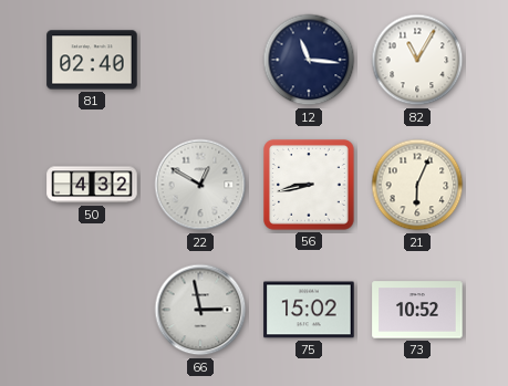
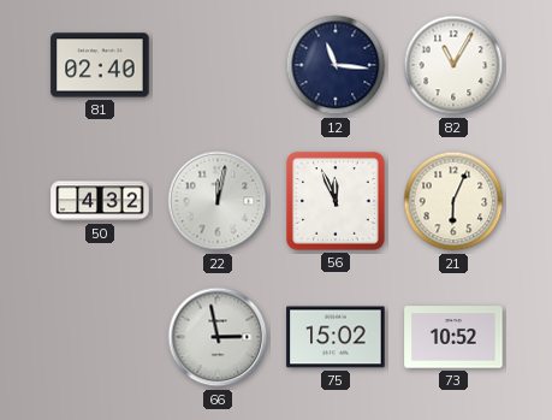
22: 12:50 -> 12:02 (218, 201)
56: 8:43 -> 11:56 (337, 202)
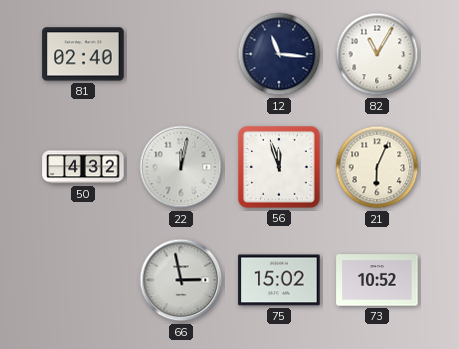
56: 11:56 -> 11:57 (280, 168)
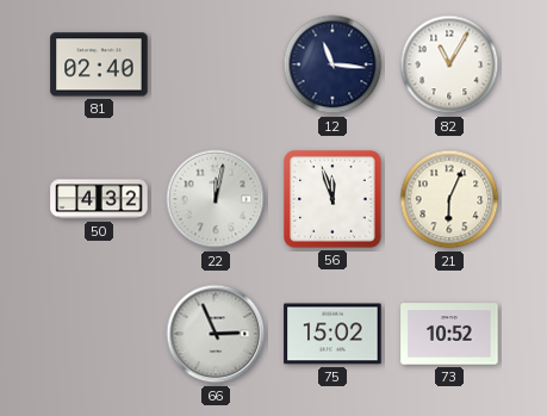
66: 2:58 -> 2:56 (216, 334)
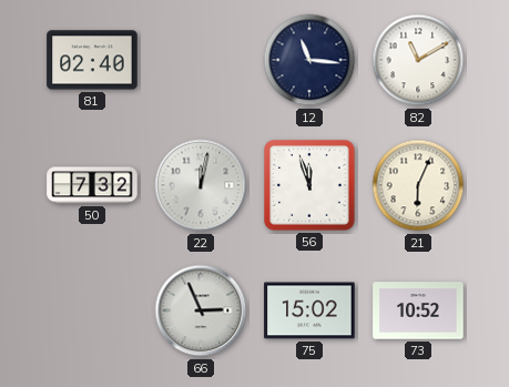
82: 11:05 -> 11:10 (418, 60)
50: 4:32 -> 7:32 (92, 185)
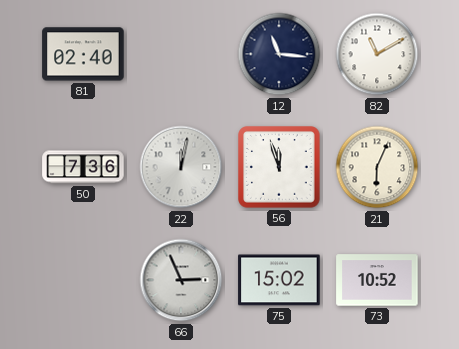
50: 7:32 -> 7:36 (83, 167)
